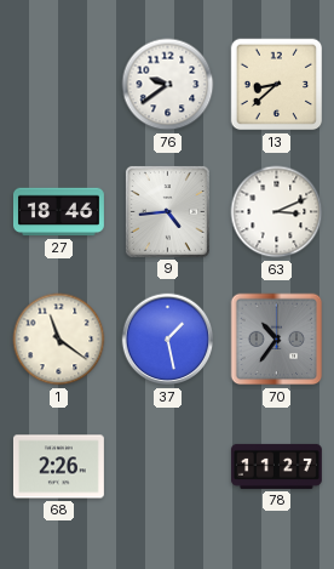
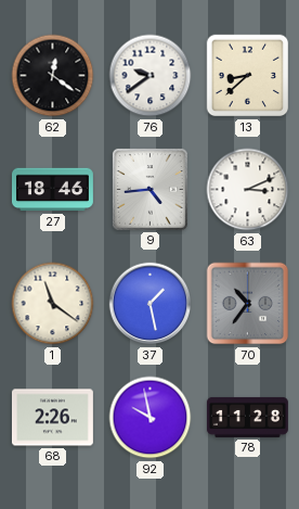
62: none -> 12:21 (53, 76)
92: none -> 9:58 (151, 418)
78: 11:27 -> 11:28 (247, 417)
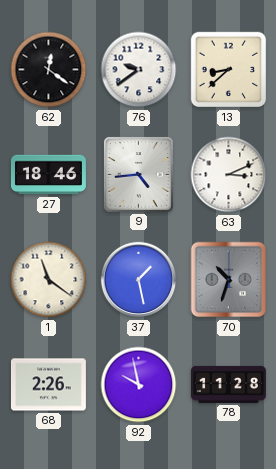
70: 10:36 -> 10:33 (229, 280)
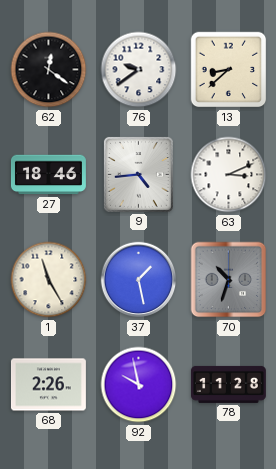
1: 11:21 -> 11:25 (49, 280)
